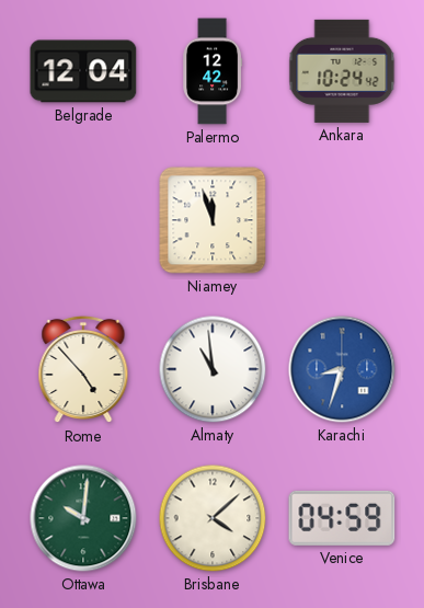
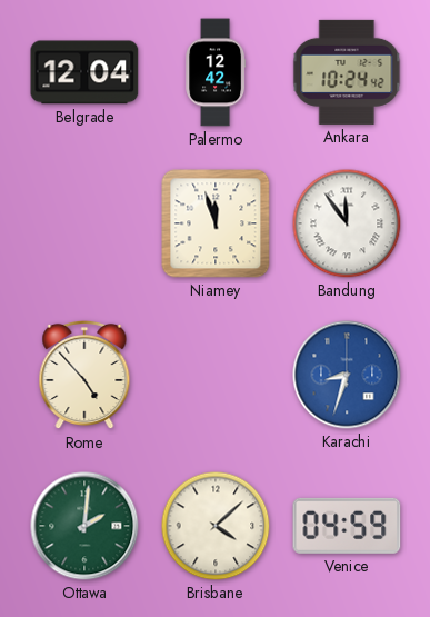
Bandung: none -> 11:54 (347, 223)
Almaty: 10:59 -> none (213, 369)
Ottawa: 10:01 -> 2:01 (84, 526)
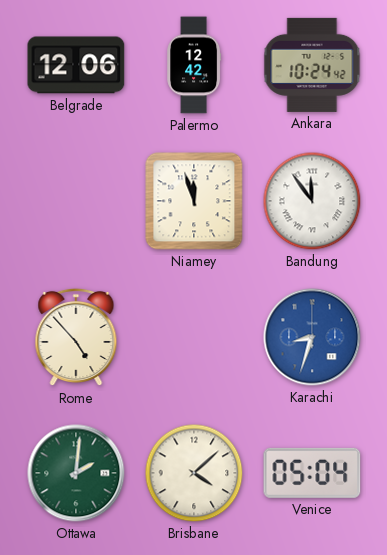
Belgrade: 12:04 -> 12:06 (76, 65)
Venice: 04:59 -> 05:04 (312, 473)
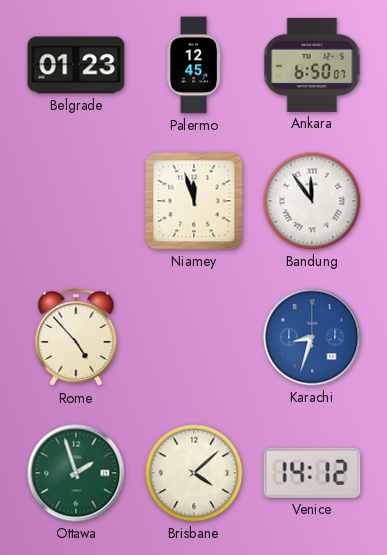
Belgrade: 12:06 -> 01:23 (76, 65)
Palermo: 12:42 -> 12:45 (194, 65)
Ankara: 10:24 -> 6:50 (312, 65)
Ottawa: 2:01 -> 1:57 (76, 473)
Venice: 05:04 -> 14:12 (312, 473)
